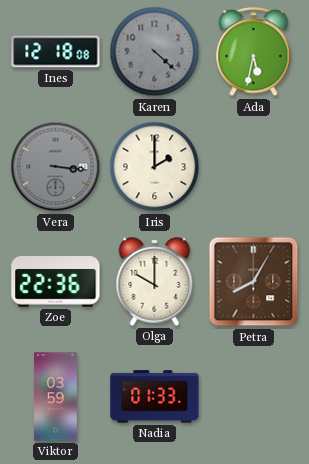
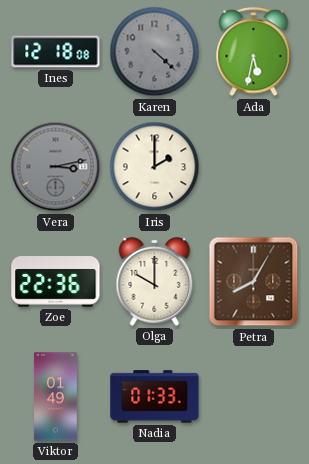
Vera: 3:16 -> 3:13 (56, 167)
Viktor: 03:59 -> 01:49 (56, 397)
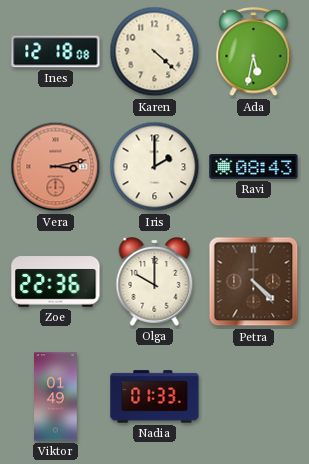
Karen dial: grey -> cream (155, 52)
Vera dial: grey -> salmon (56, 167)
Ravi: none -> 08:43 (254, 167)
Petra: 8:05 -> 4:23 (254, 282)
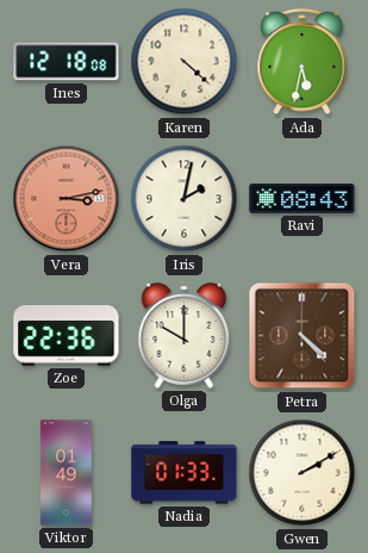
Iris: 2:00 -> 2:02 (185, 199)
Gwen: none -> 2:10 (302, 473)
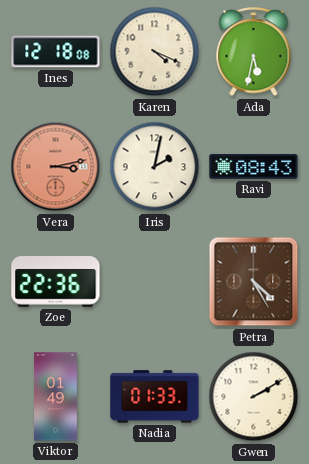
Karen: 4:22 -> 4:19 (155, 52)
Olga: 10:00 -> none (185, 336)
Petra: 4:23 -> 4:25 (254, 282)
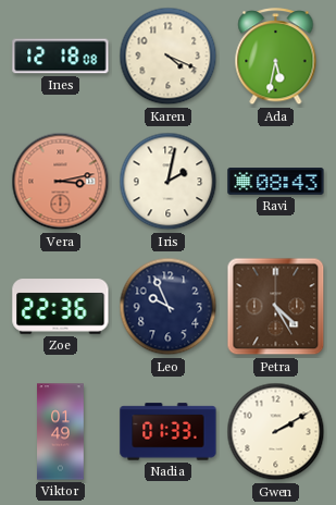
Leo: none -> 9:56 (169, 307)
